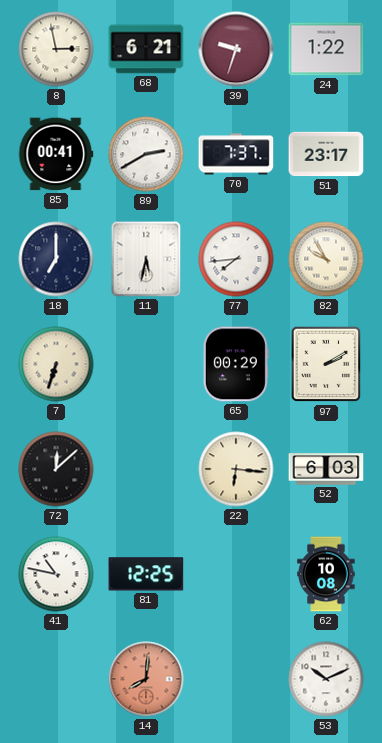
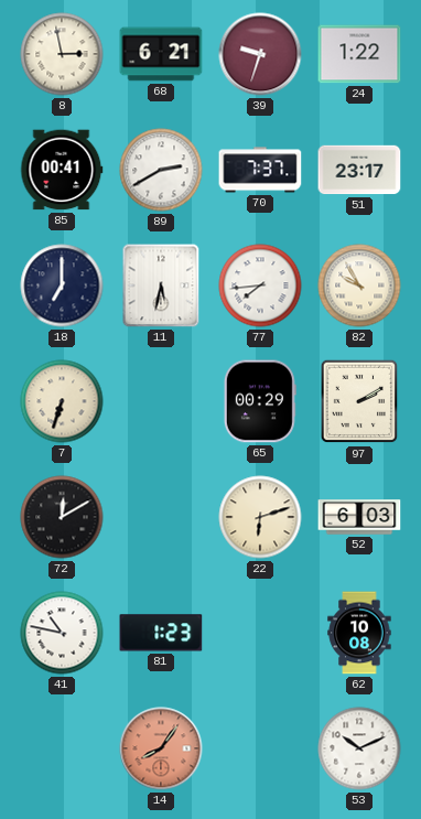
72: 12:08 -> 12:10 (62, 517)
22: 6:16 -> 6:12 (260, 517)
81: 12:25 -> 1:23 (161, 633)
14: 8:01 -> 8:06 (161, 748)
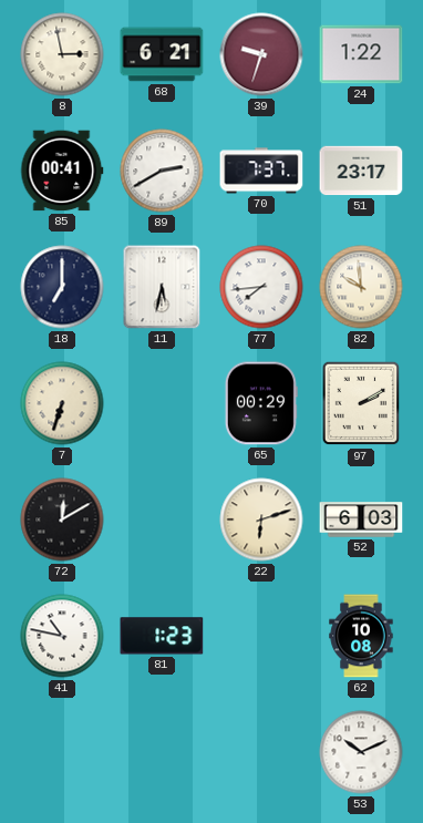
82: 9:55 -> 9:59 (361, 287)
14: 8:06 -> none (161, 748)
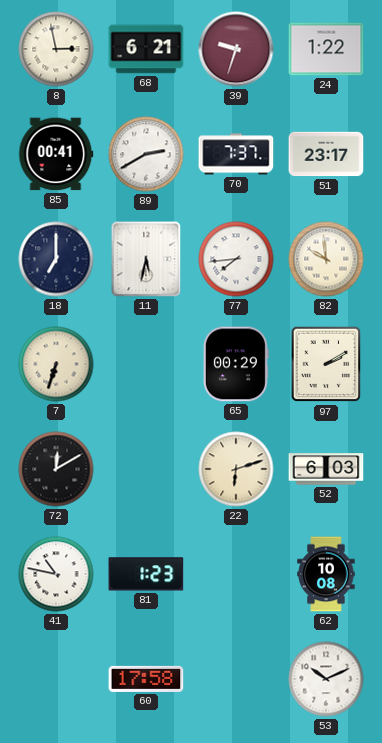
60: none -> 17:58 (146, 679)
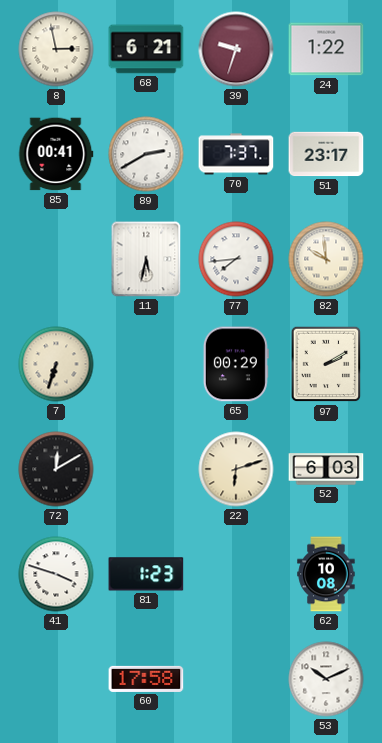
18: 7:00 -> none (56, 259)
41: 10:47 -> 3:48 (56, 574)
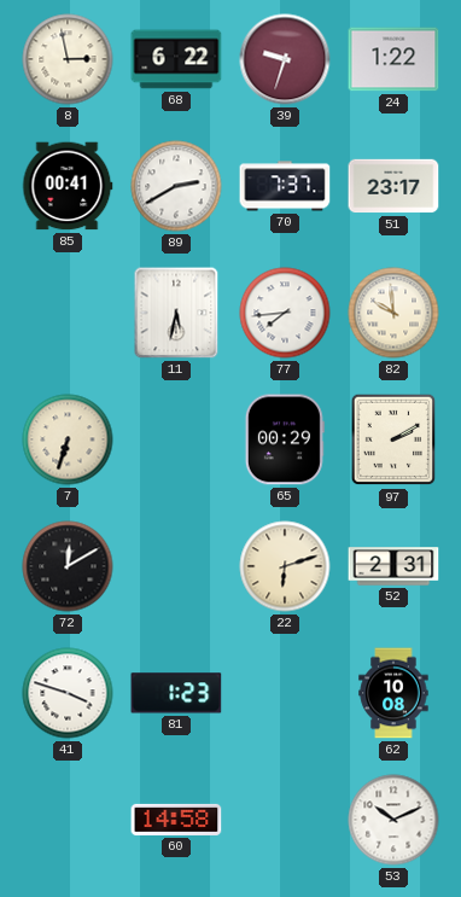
68: 6:21 -> 6:22 (176, 59)
52: 6:03 -> 2:31 (393, 566)
60: 17:58 -> 14:58 (176, 820)
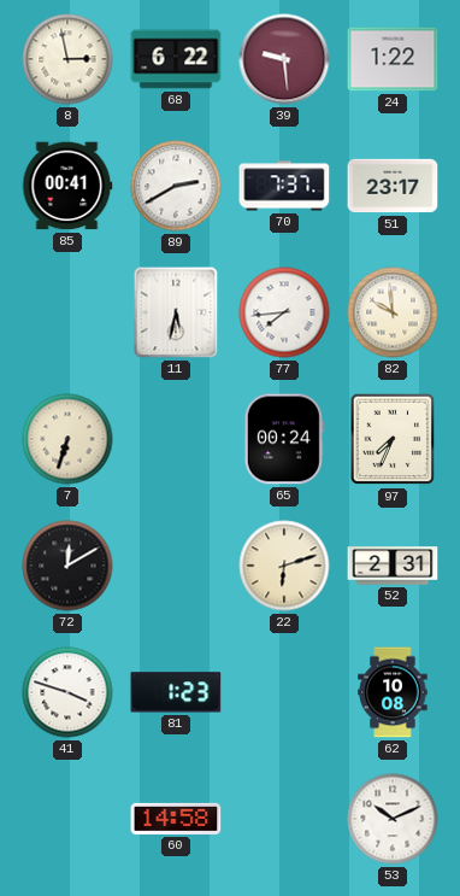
39: 9:33 -> 9:29 (284, 59)
65: 00:29 -> 00:24 (284, 439)
97: 2:10 -> 7:34 (393, 439)
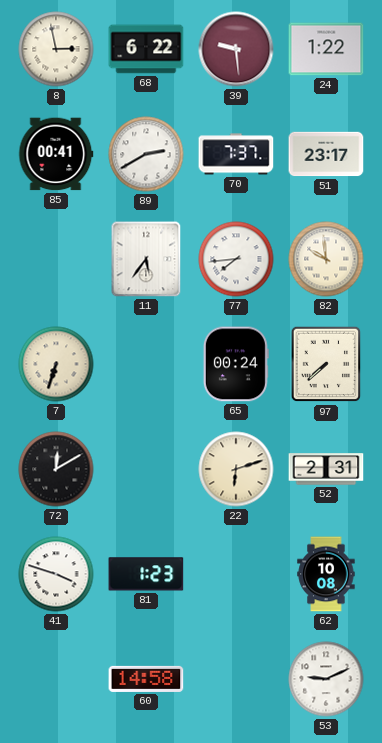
11: 5:32 -> 5:36 (146, 259)
97: 7:34 -> 7:38 (326, 364)
53: 10:11 -> 9:11 (326, 679)
